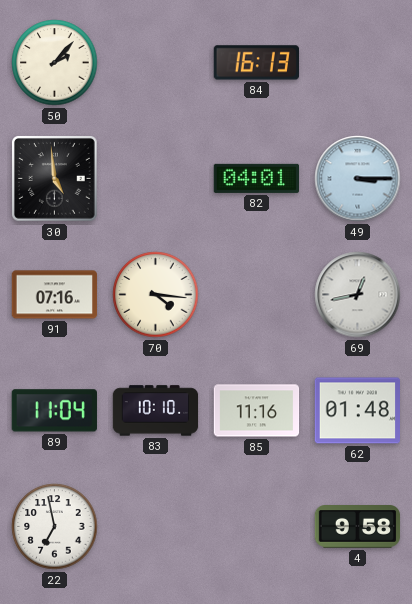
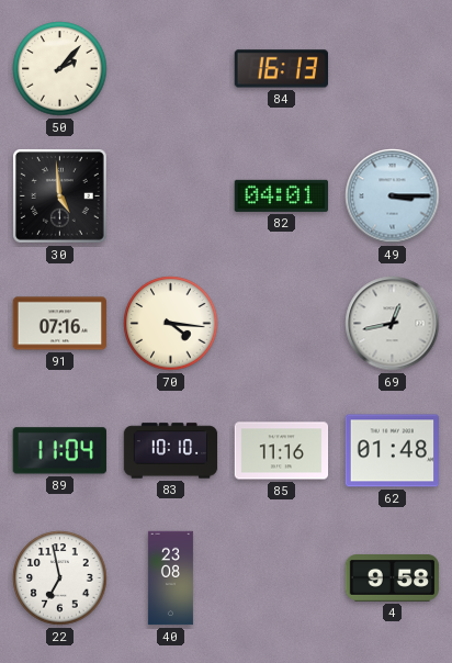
40: none -> 23:08 (170, 578)
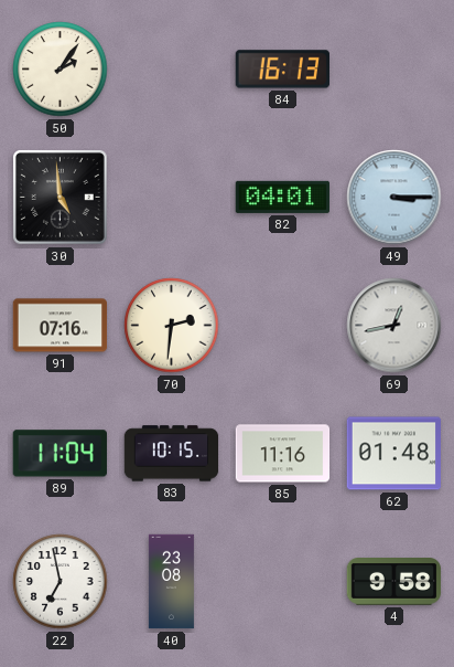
50: 2:07 -> 2:06 (61, 70)
70: 4:16 -> 2:31 (172, 326)
83: 10:10 -> 10:15 (172, 454)
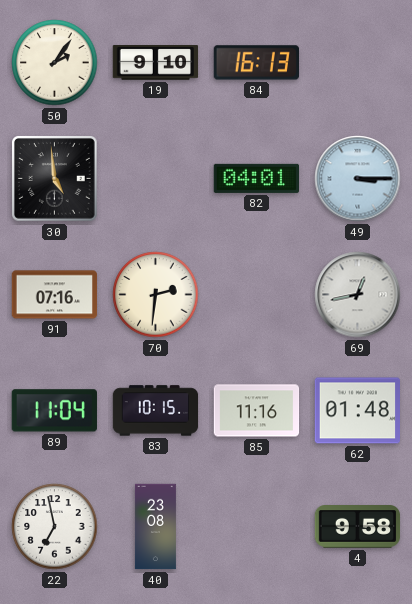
19: none -> 9:10 (156, 63)
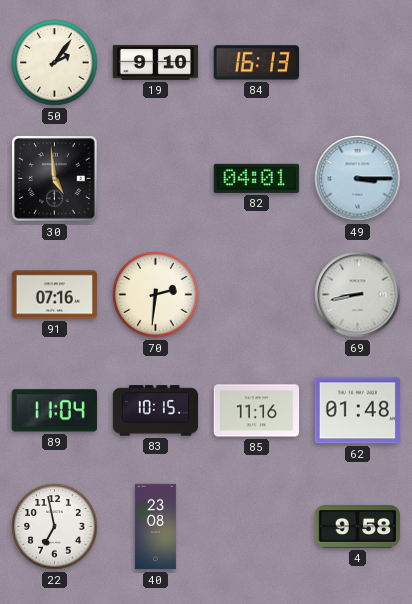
69: 12:43 -> 8:43 (358, 295)
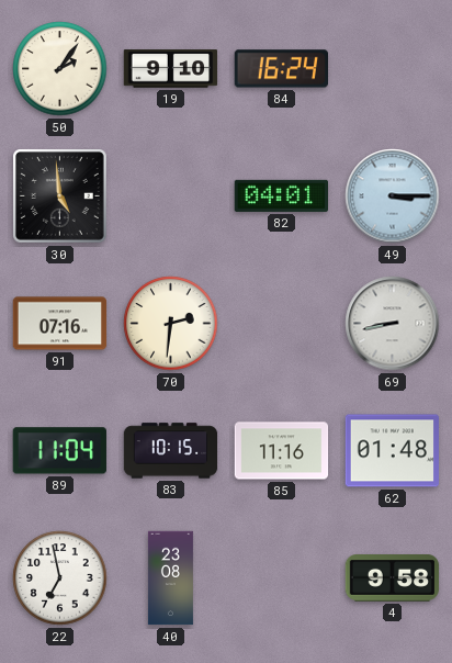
84: 16:13 -> 16:24 (281, 69)
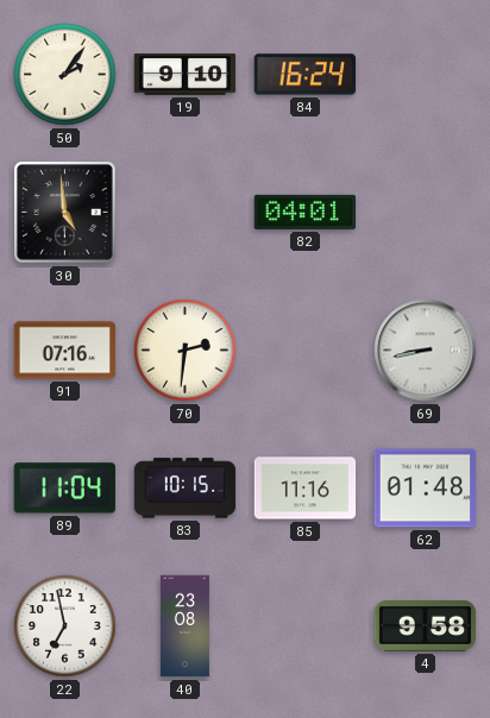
49: 3:15 -> none (393, 196)
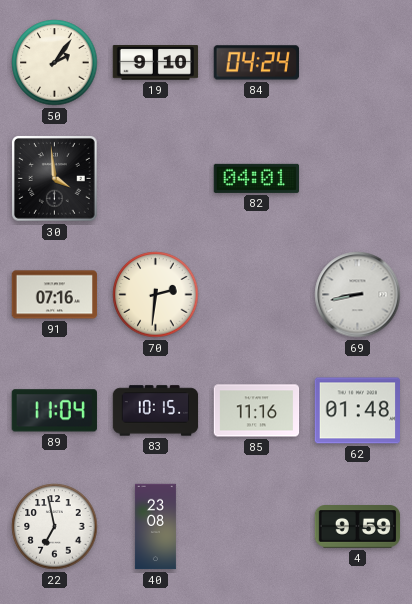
84: 16:24 -> 04:24 (256, 63)
30: 4:59 -> 3:59 (55, 179)
4: 9:58 -> 9:59 (358, 527)
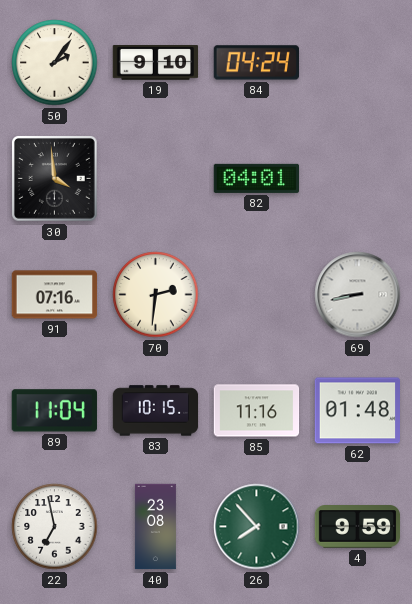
26: none -> 7:53 (257, 527)
